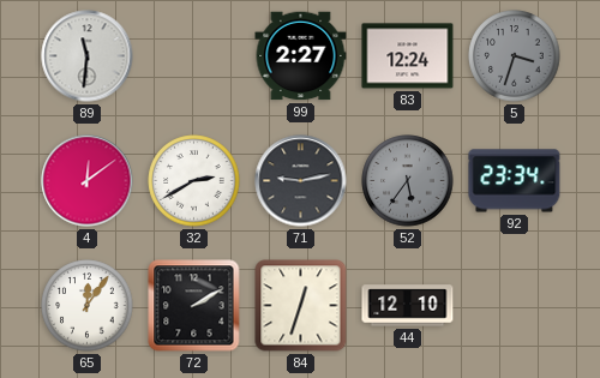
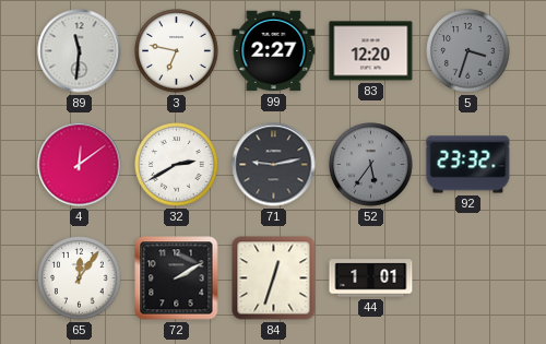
3: none -> 6:47 (177, 51)
83: 12:24 -> 12:20 (371, 51)
92: 23:34 -> 23:32 (468, 165)
44: 12:10 -> 1:01 (371, 278)
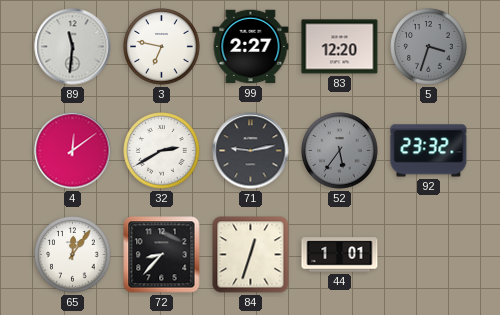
72: 2:10 -> 8:37 (162, 255)
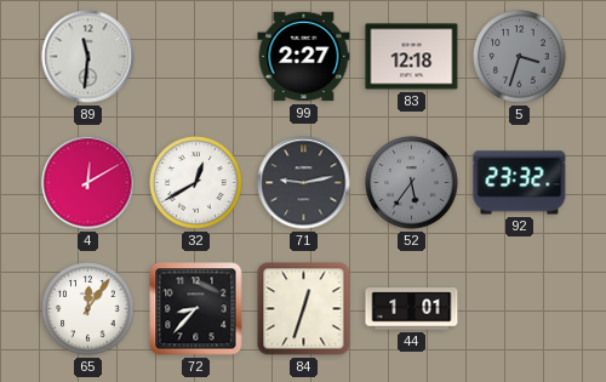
3: 6:47 -> none (162, 47)
83: 12:20 -> 12:18 (412, 57)
4: 12:09 -> 12:10 (88, 183)
32: 2:40 -> 12:40 (196, 183)
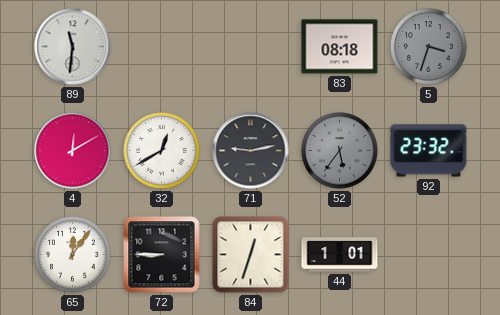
99: 2:27 -> none (304, 57)
83: 12:18 -> 08:18 (340, 47)
72: 8:37 -> 8:45 (162, 255)
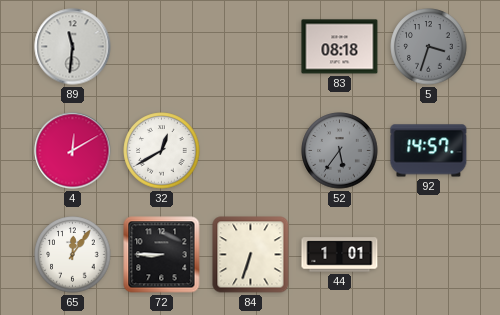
71: 9:13 -> none (251, 151)
92: 23:32 -> 14:57 (429, 151)
84: 12:33 -> 6:33 (251, 255)
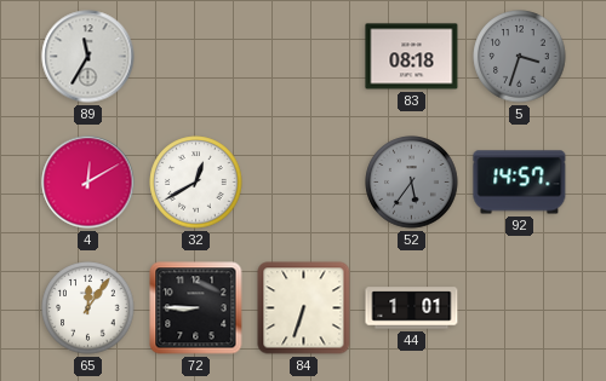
89: 11:31 -> 11:35 (88, 57)
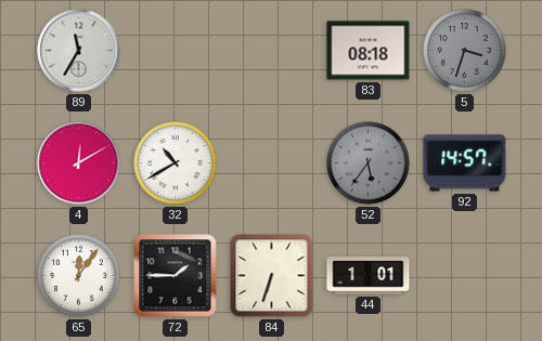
32: 12:40 -> 10:40 (176, 163)
72: 8:45 -> 1:45 (176, 276)
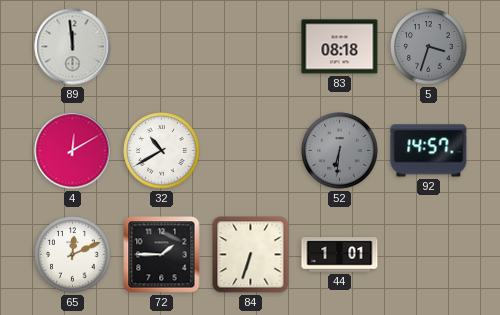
89: 11:35 -> 11:59 (73, 47)
52: 5:36 -> 6:31 (340, 151)
65: 12:06 -> 12:11 (73, 255)
